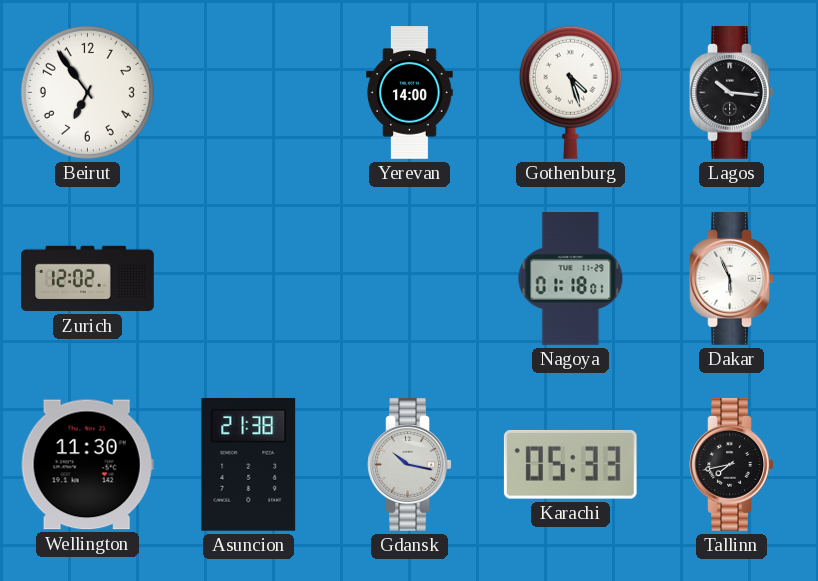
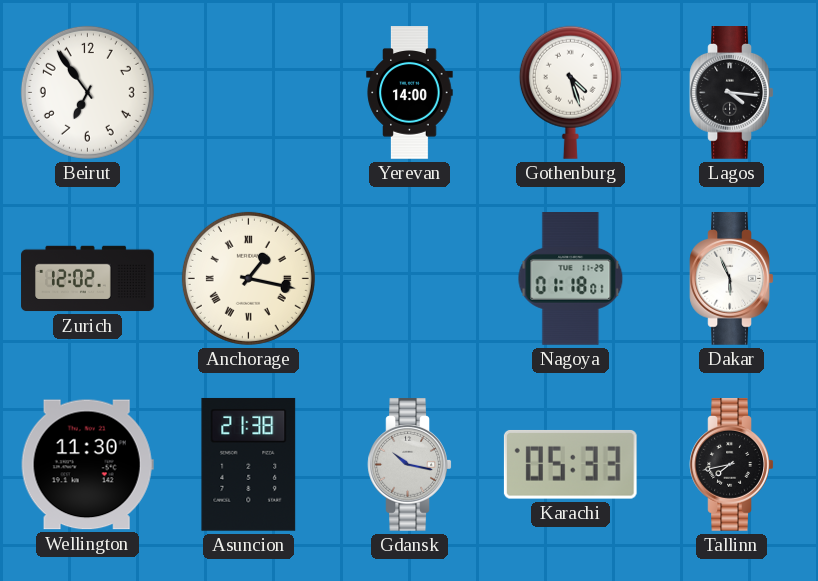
Lagos: 10:16 -> 4:16 (732, 93)
Anchorage: none -> 1:17 (248, 278)
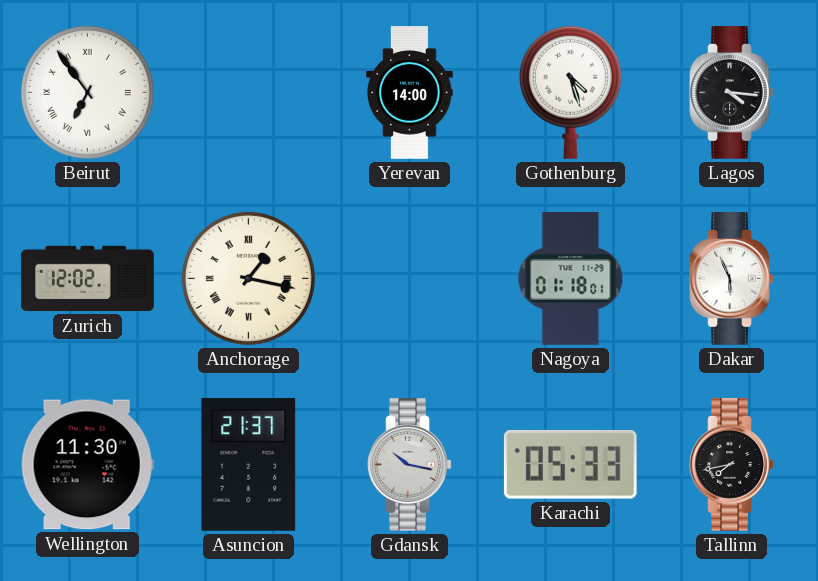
Beirut numerals: Arabic -> Roman (87, 92)
Asuncion: 21:38 -> 21:37 (249, 464)
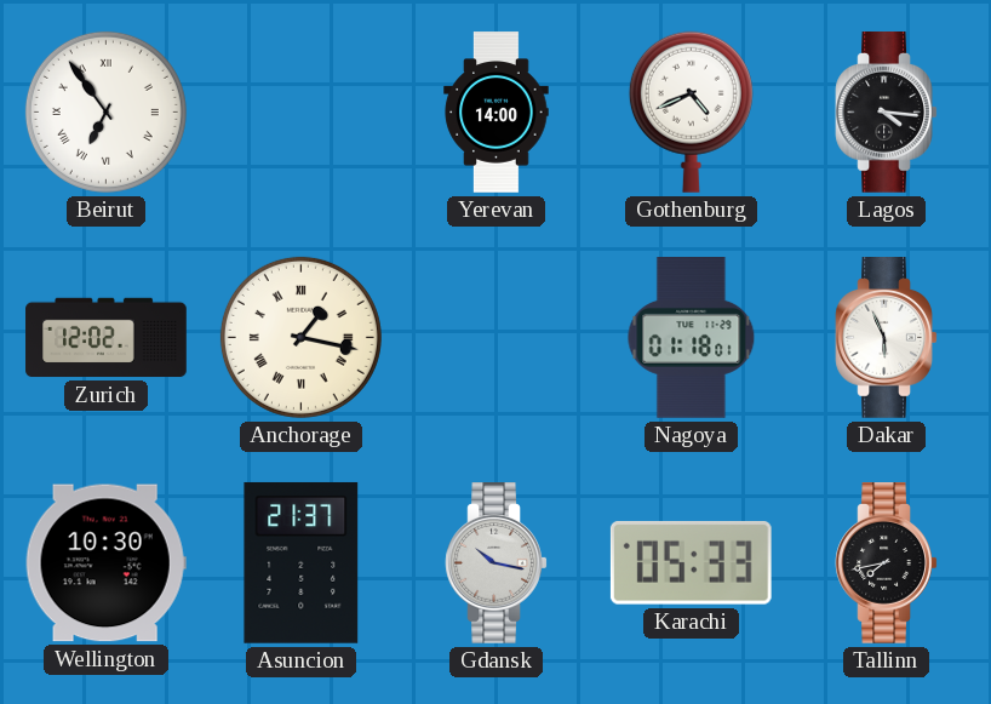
Gothenburg: 4:27 -> 4:41 (691, 111)
Wellington: 11:30 -> 10:30 (105, 563)
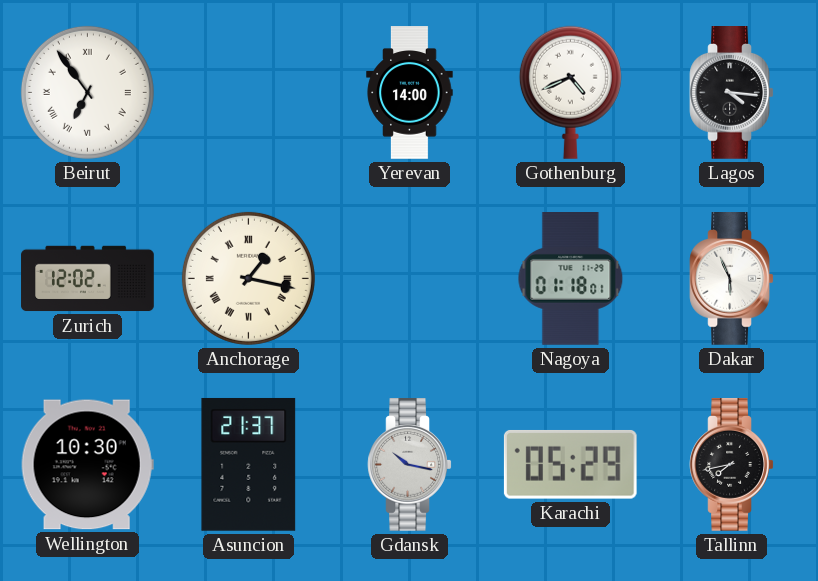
Karachi: 05:33 -> 05:29 (570, 464)
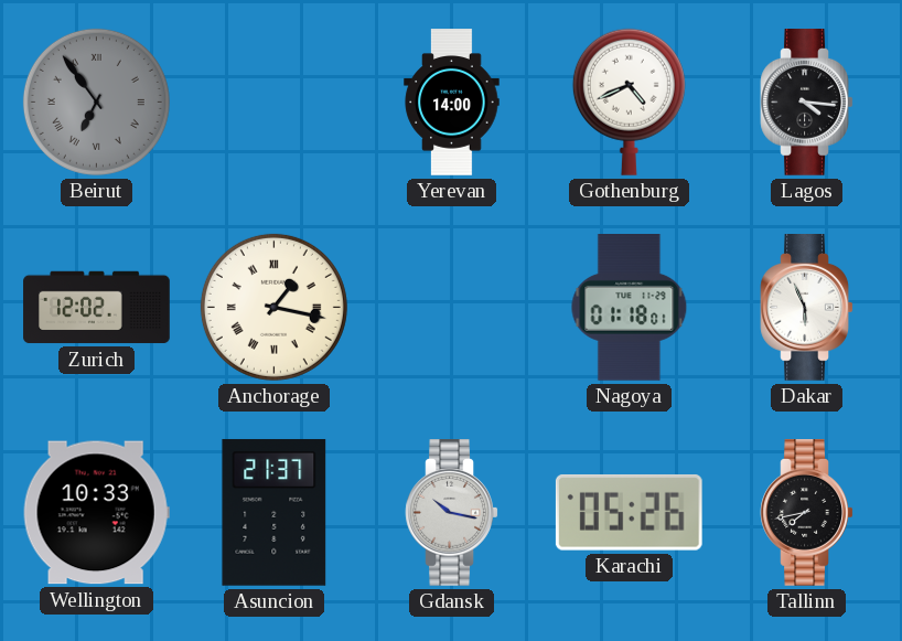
Beirut dial: white -> grey (96, 102)
Wellington: 10:30 -> 10:33 (96, 513)
Karachi: 05:29 -> 05:26 (629, 512)
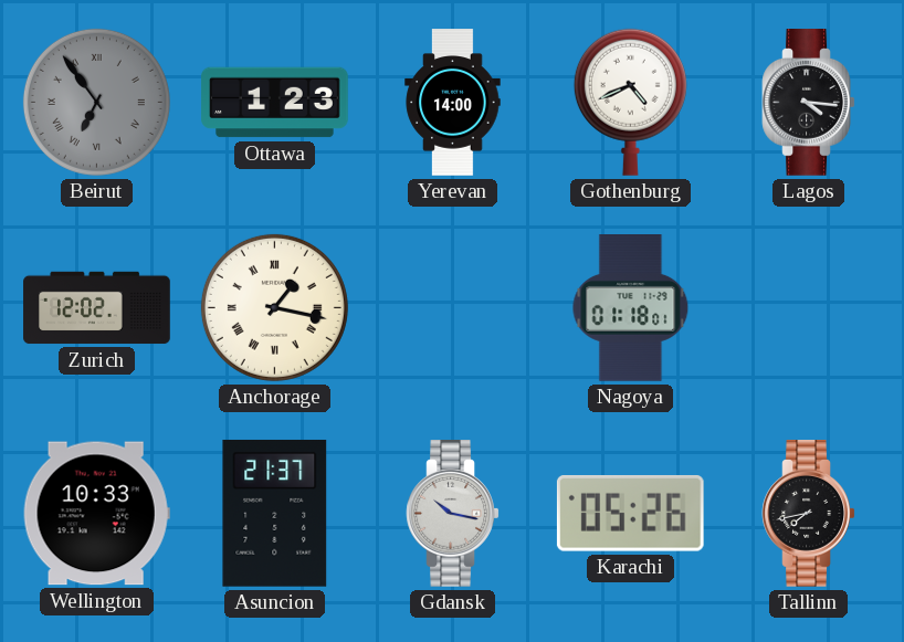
Ottawa: none -> 1:23 (275, 103)
Dakar: 5:56 -> none (807, 308)
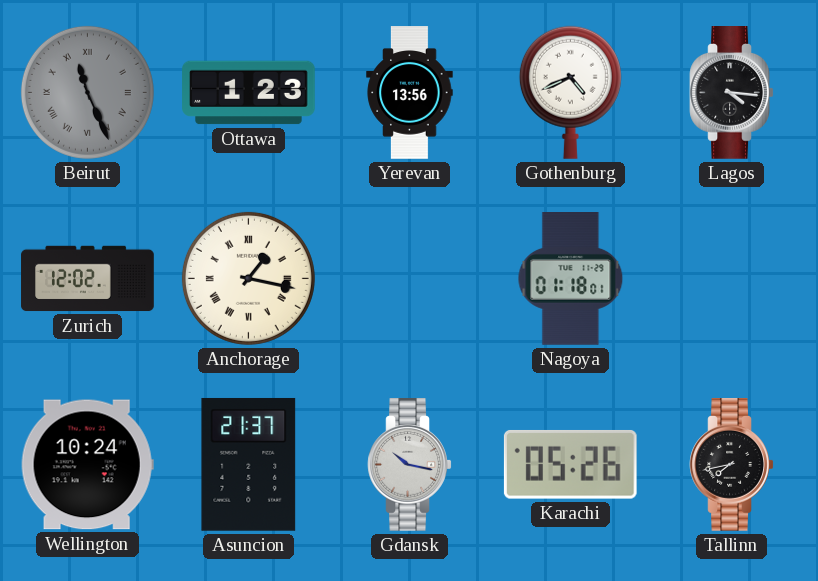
Beirut: 6:54 -> 11:26 (87, 92)
Yerevan: 14:00 -> 13:56 (410, 93)
Wellington: 10:33 -> 10:24 (87, 465)
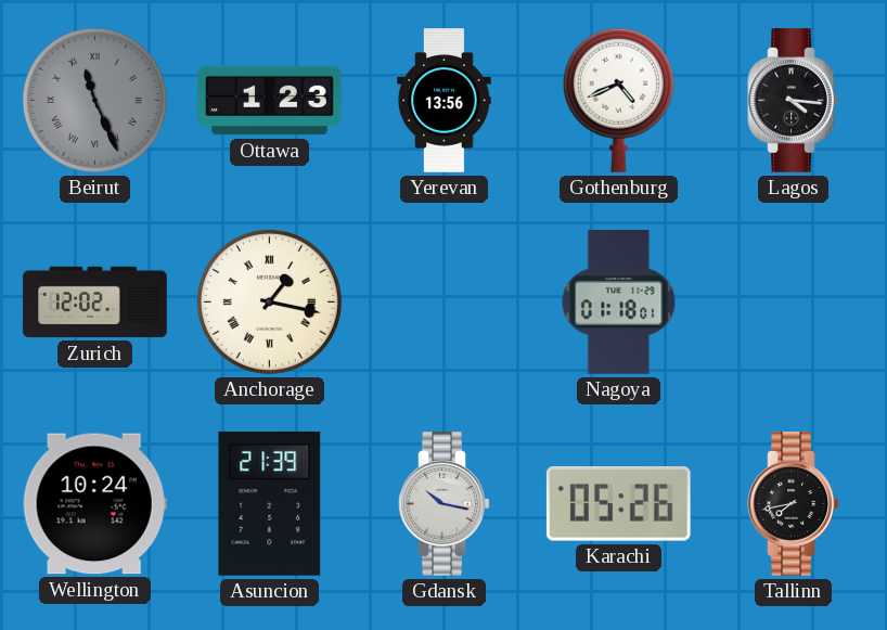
Asuncion: 21:37 -> 21:39 (270, 503)
